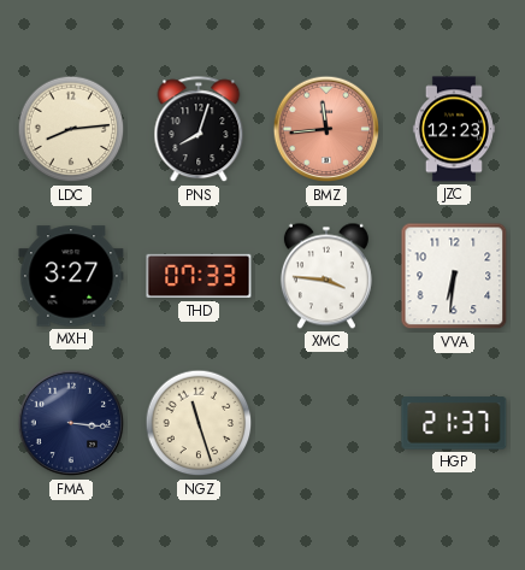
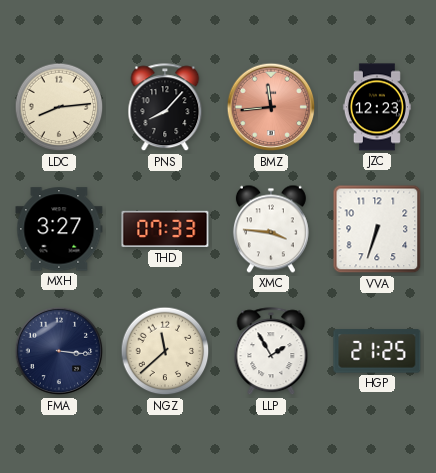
PNS: 8:03 -> 8:07 (165, 108)
VVA: 6:31 -> 6:33 (377, 229)
NGZ: 11:27 -> 11:38 (165, 351)
LLP: none -> 1:55 (271, 352)
HGP: 21:37 -> 21:25 (377, 351)
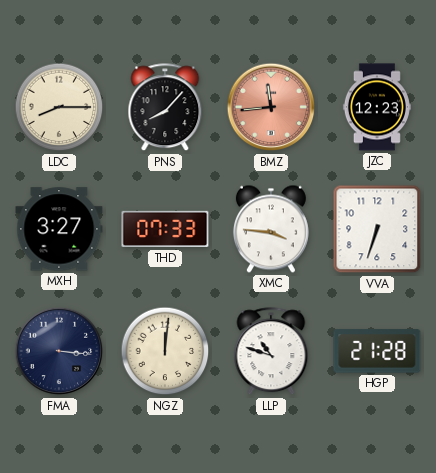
LDC: 8:14 -> 8:15 (59, 107)
NGZ: 11:38 -> 12:01 (165, 351)
LLP: 1:55 -> 10:48 (271, 352)
HGP: 21:25 -> 21:28 (377, 351)
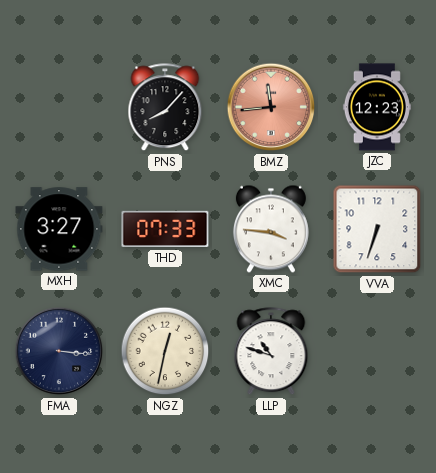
LDC: 8:15 -> none (59, 107)
NGZ: 12:01 -> 12:32 (165, 351)
HGP: 21:28 -> none (377, 351)
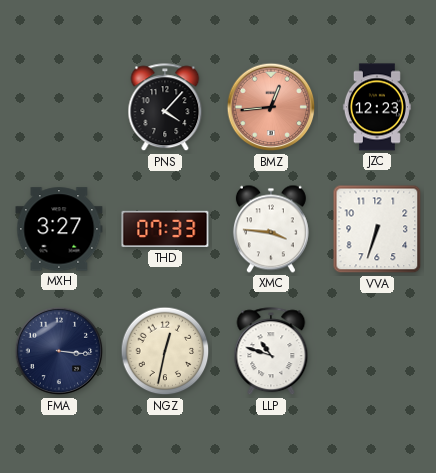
PNS: 8:07 -> 4:07 (165, 108)
BMZ: 11:44 -> 12:44 (271, 107)
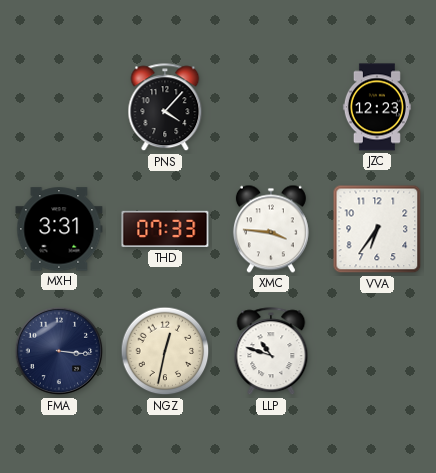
BMZ: 12:44 -> none (271, 107)
MXH: 3:27 -> 3:31 (59, 229)
VVA: 6:33 -> 6:36 (377, 229)
